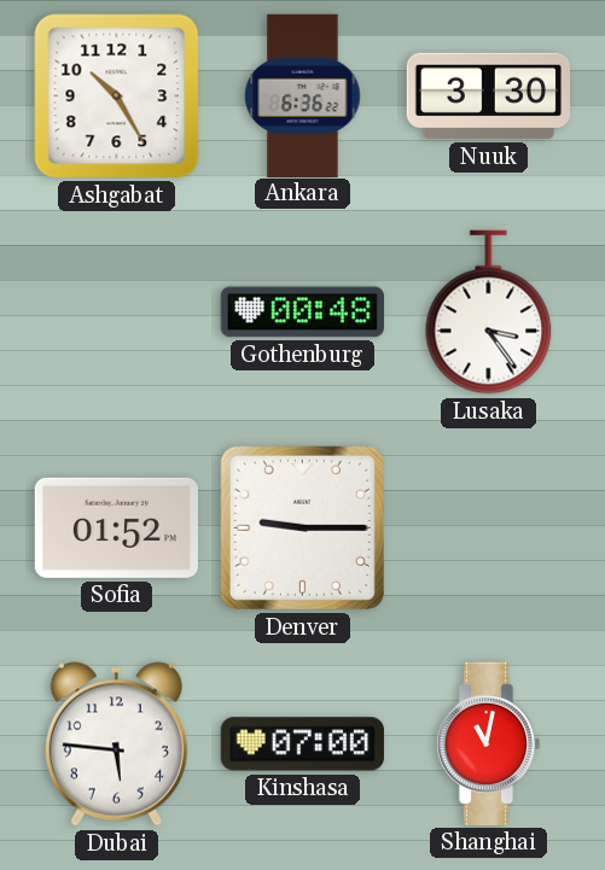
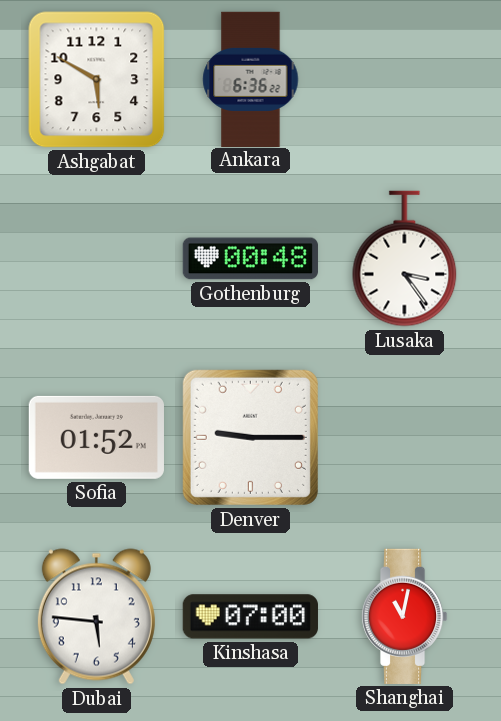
Ashgabat: 10:25 -> 5:50 (97, 80)
Nuuk: 3:30 -> none (488, 97)
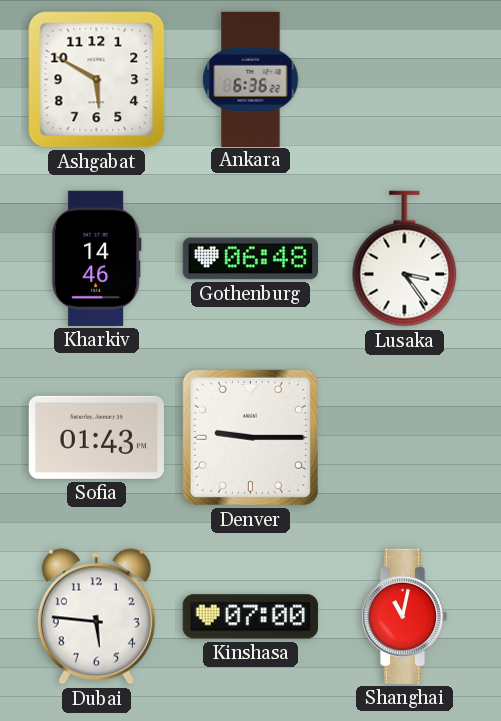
Kharkiv: none -> 14:46 (96, 258)
Gothenburg: 00:48 -> 06:48 (250, 259)
Sofia: 01:52 -> 01:43 (96, 437)
